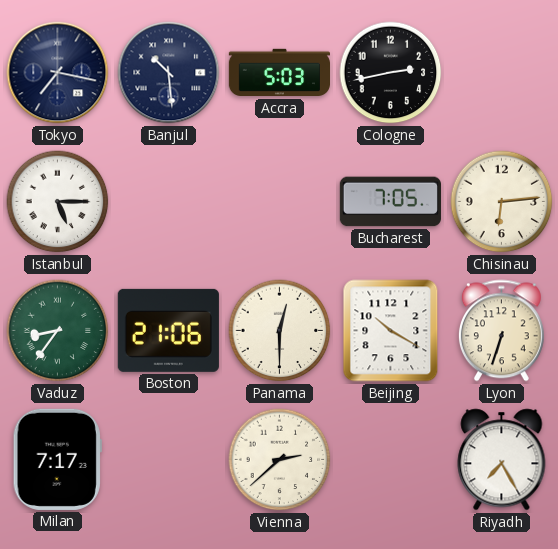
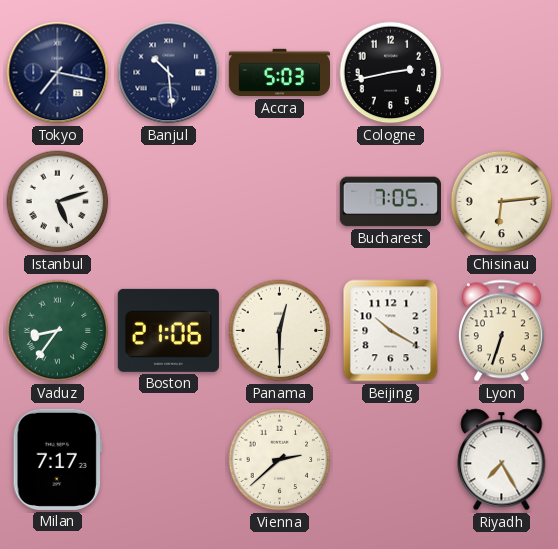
Istanbul: 5:15 -> 5:12 (58, 202)
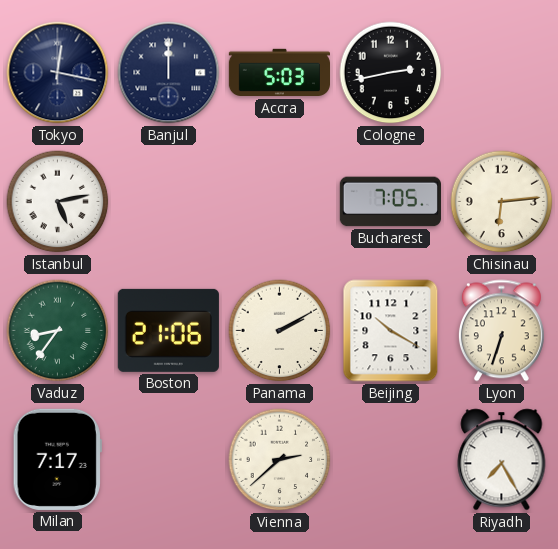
Tokyo: 7:17 -> 12:17 (58, 73)
Banjul: 10:29 -> 12:00 (169, 73)
Istanbul: 5:12 -> 5:13 (58, 202)
Panama: 12:30 -> 2:10 (280, 331)
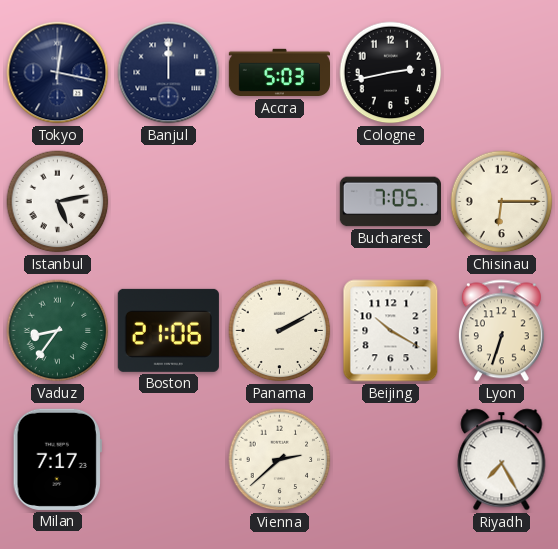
Chisinau: 6:14 -> 6:15 (502, 202)
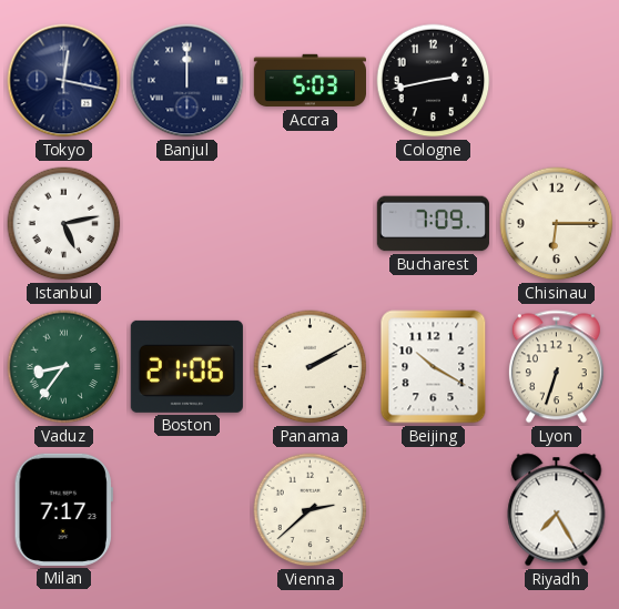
Bucharest: 7:05 -> 7:09 (433, 224)
